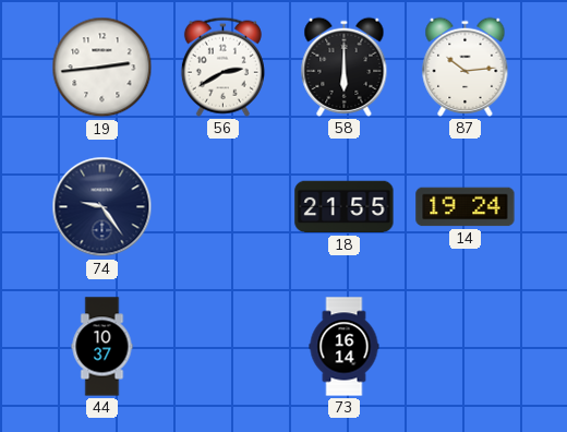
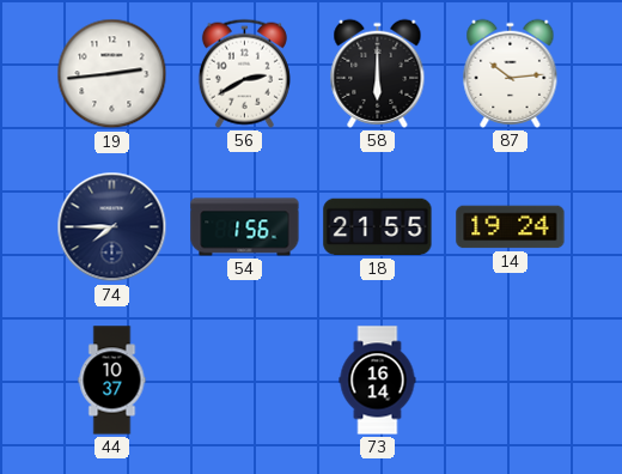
74: 9:24 -> 7:45 (112, 227)
54: none -> 1:56 (245, 227)
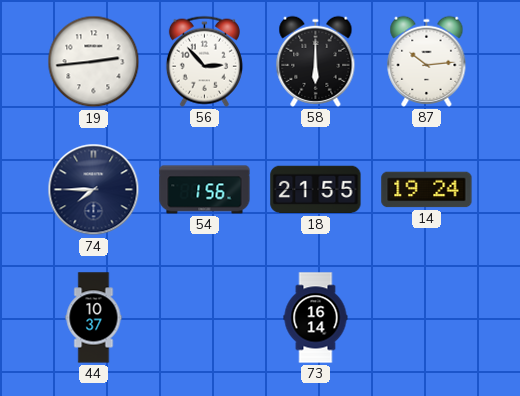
56: 2:40 -> 2:53 (204, 61)
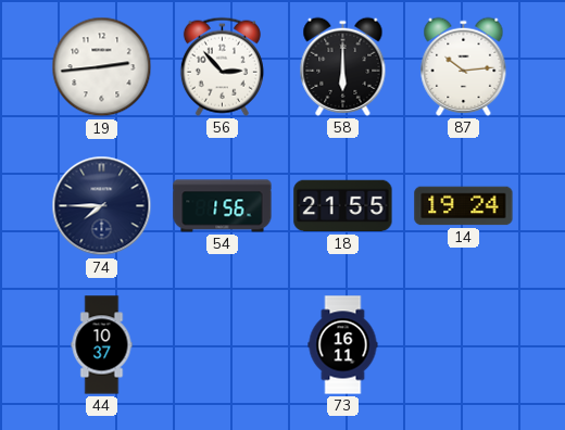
73: 16:14 -> 16:11 (343, 345)
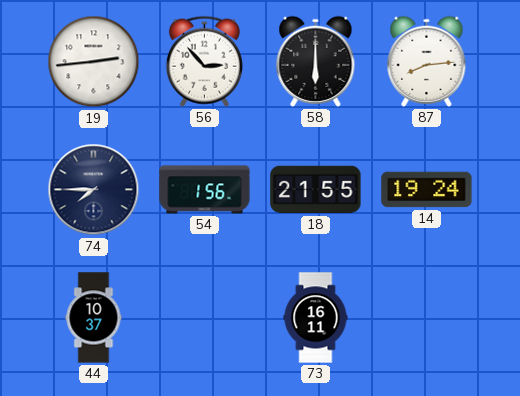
87: 10:14 -> 8:14 (427, 61)
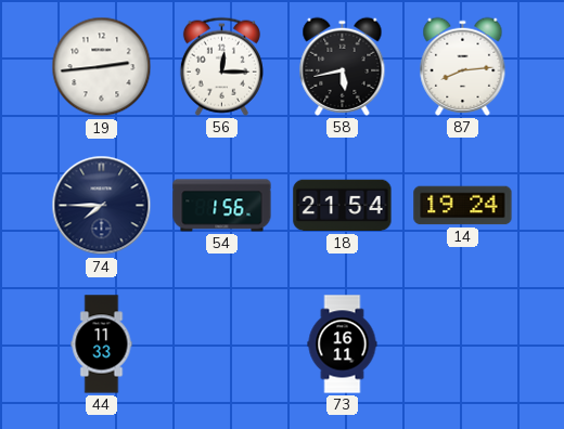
56: 2:53 -> 12:15 (221, 66)
58: 6:00 -> 5:43 (343, 66)
18: 21:55 -> 21:54 (343, 206)
44: 10:37 -> 11:33 (102, 344)
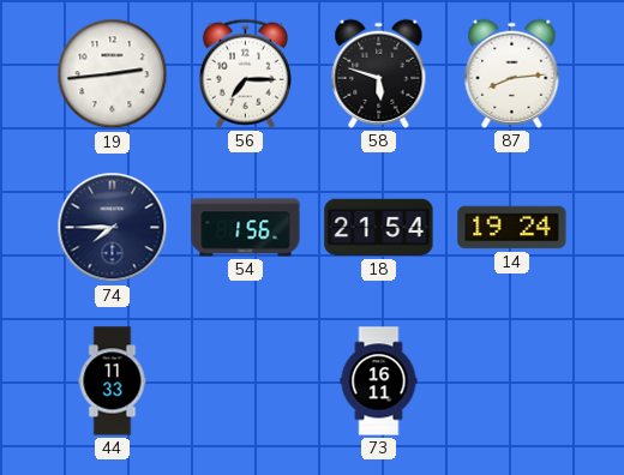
56: 12:15 -> 7:15 (245, 73)
58: 5:43 -> 5:48 (379, 73)
